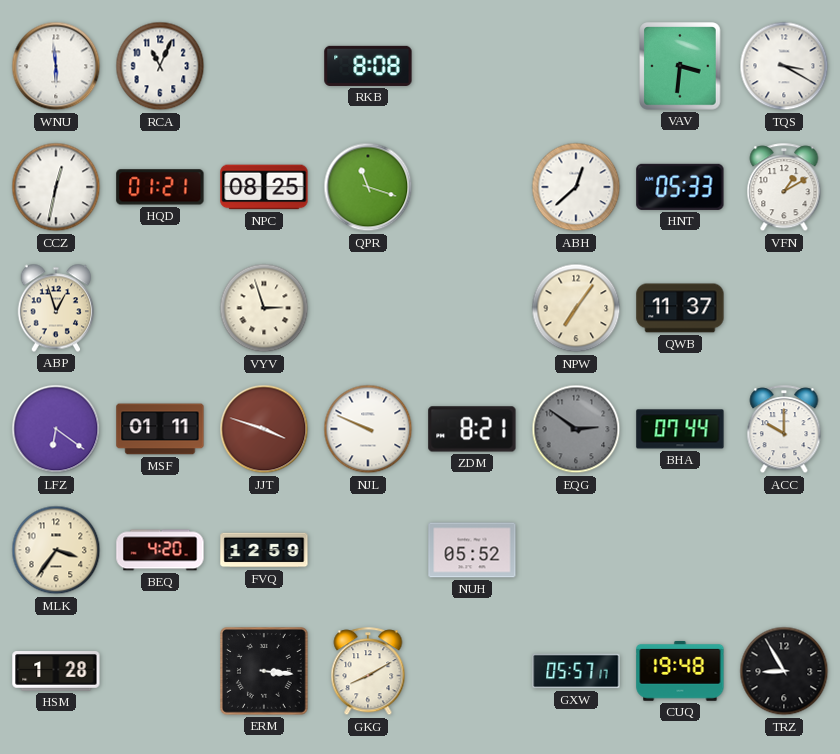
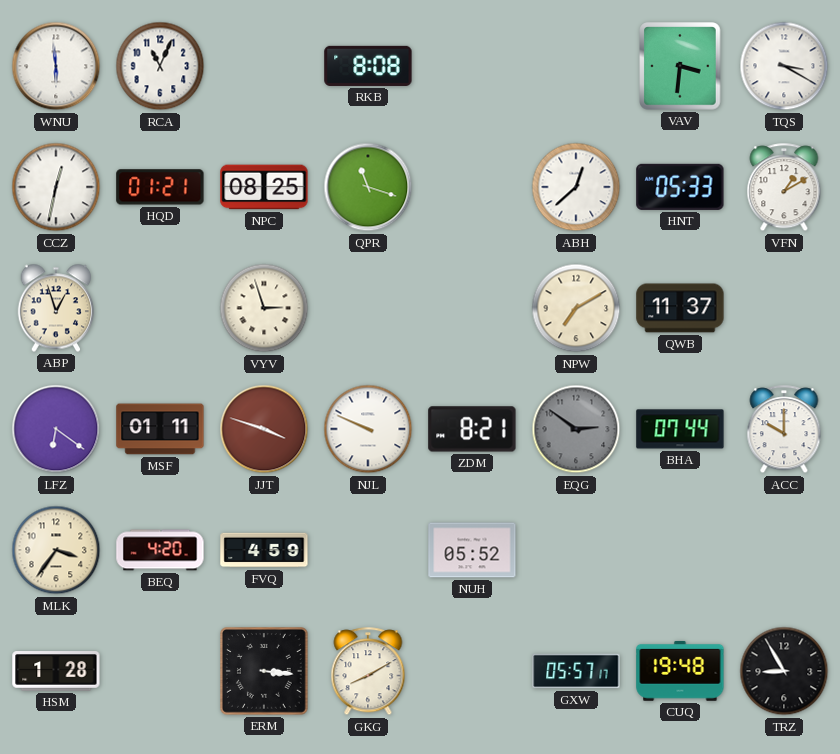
NPW: 7:06 -> 7:10 (576, 308)
FVQ: 12:59 -> 4:59 (264, 550)
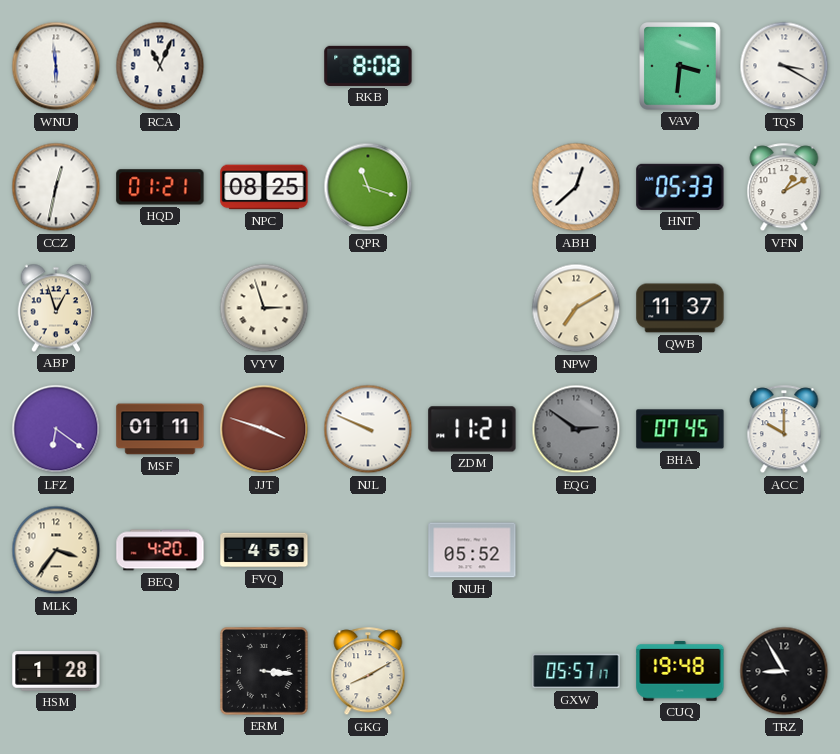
ZDM: 8:21 -> 11:21 (472, 429)
BHA: 07:44 -> 07:45 (680, 429)
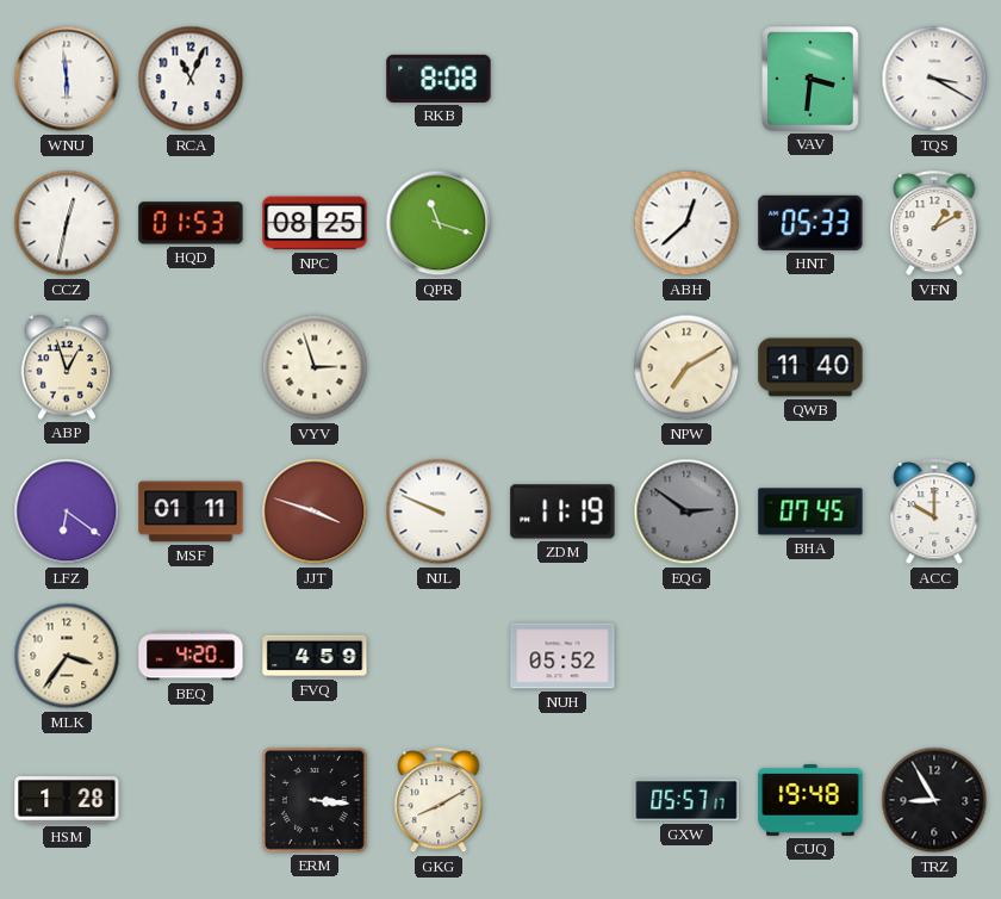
HQD: 01:21 -> 01:53 (191, 223)
QWB: 11:37 -> 11:40 (810, 367)
ZDM: 11:21 -> 11:19 (562, 511)
